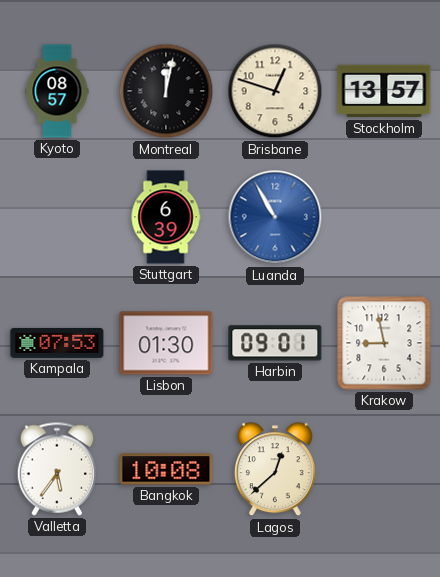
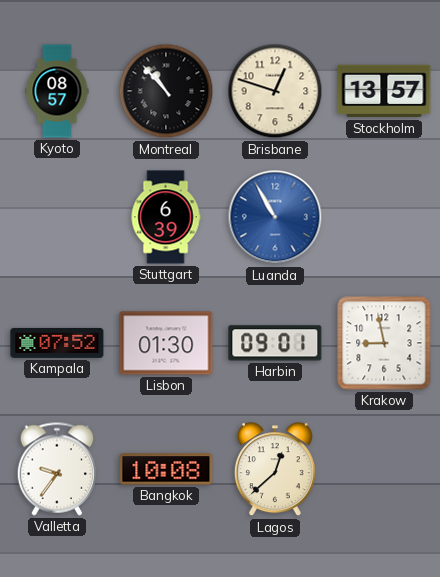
Montreal: 12:02 -> 10:53 (166, 91)
Kampala: 07:53 -> 07:52 (57, 343)
Valletta: 5:36 -> 9:36 (57, 469)
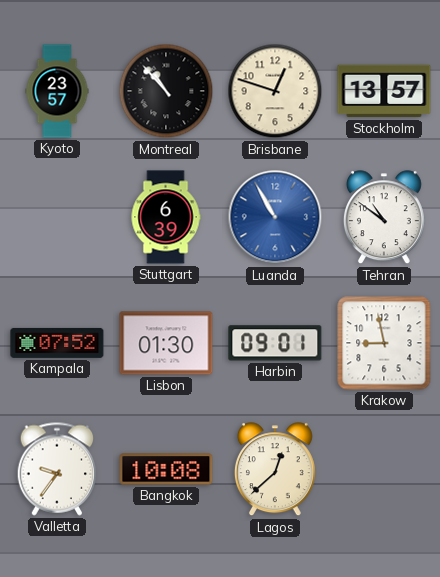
Kyoto: 08:57 -> 23:57 (57, 91)
Tehran: none -> 10:51 (384, 218)
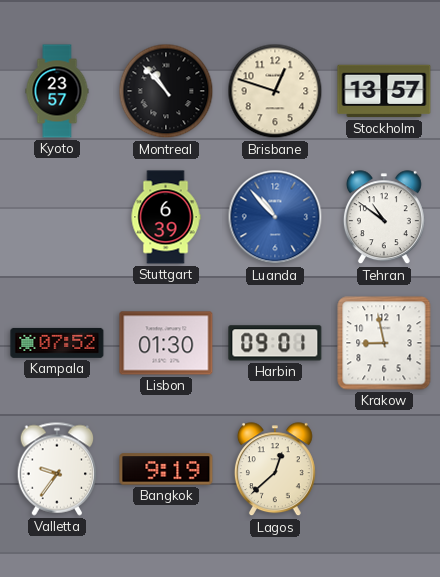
Luanda: 10:55 -> 10:53 (275, 217)
Bangkok: 10:08 -> 9:19 (166, 469)
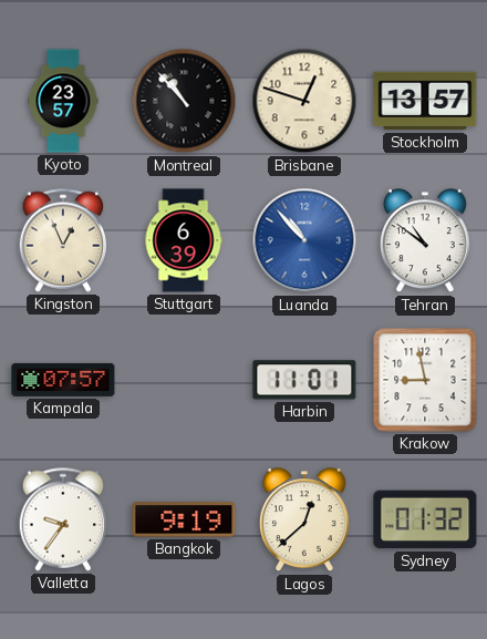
Kingston: none -> 12:56 (63, 240)
Kampala: 07:52 -> 07:57 (63, 380)
Lisbon: 01:30 -> none (166, 343)
Harbin: 09:01 -> 11:01 (304, 380)
Sydney: none -> 01:32 (425, 519)
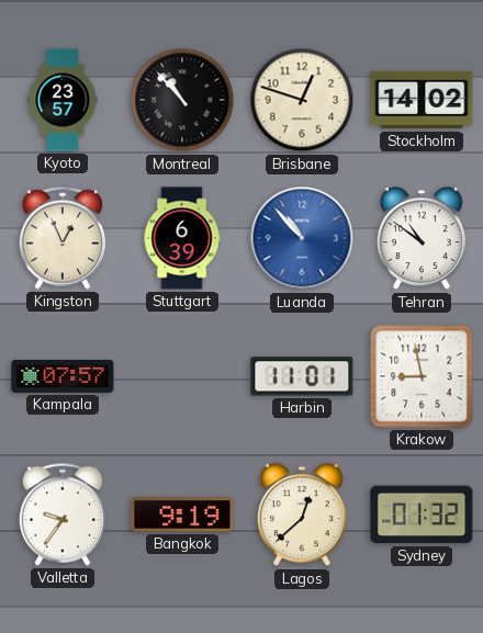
Stockholm: 13:57 -> 14:02 (422, 100)
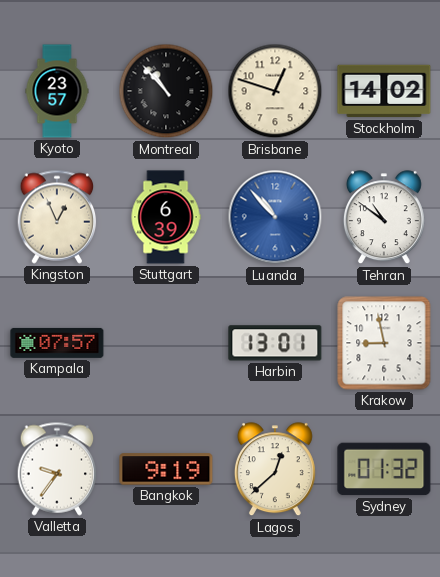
Harbin: 11:01 -> 13:01 (275, 343)
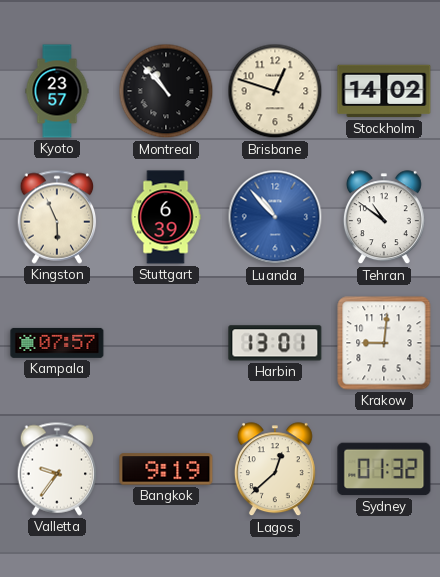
Kingston: 12:56 -> 5:56 (57, 217)
Krakow: 8:58 -> 9:01 (384, 343)
